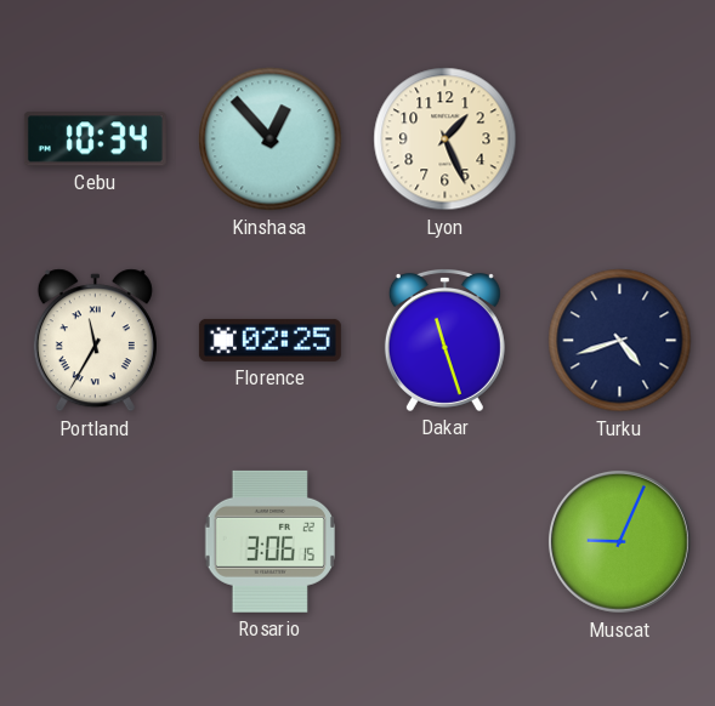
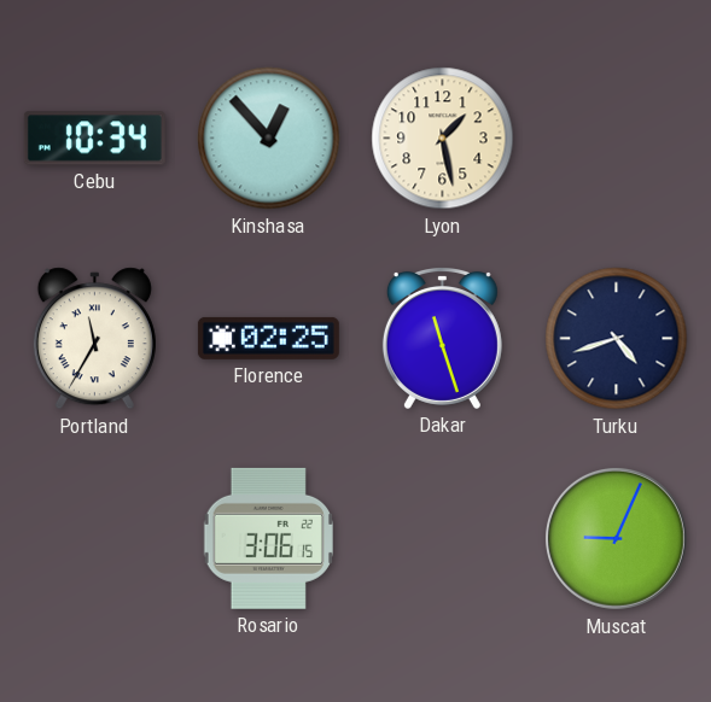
Lyon: 1:26 -> 1:28 (443, 139)
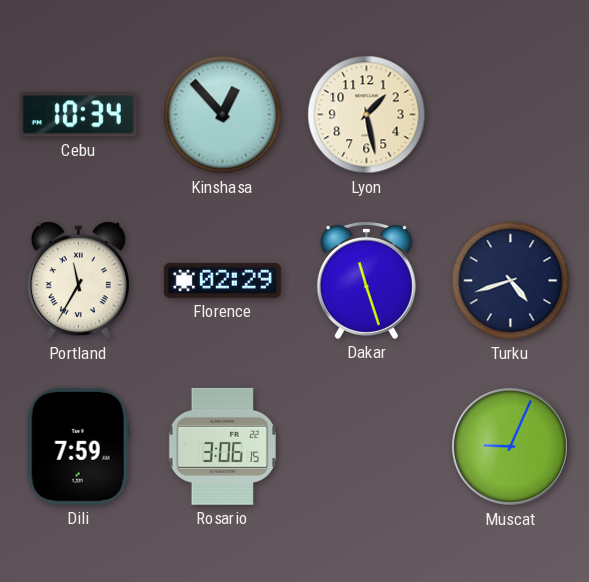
Florence: 02:25 -> 02:29 (222, 280)
Dili: none -> 7:59 (78, 446)
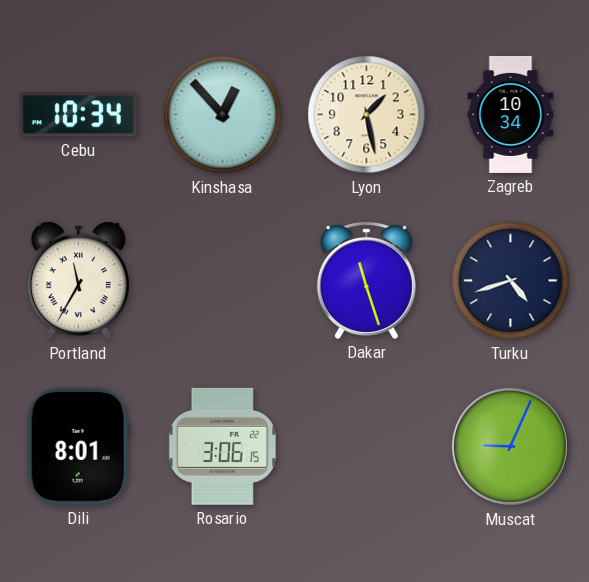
Zagreb: none -> 10:34 (511, 114)
Florence: 02:29 -> none (222, 280)
Dili: 7:59 -> 8:01 (78, 446)
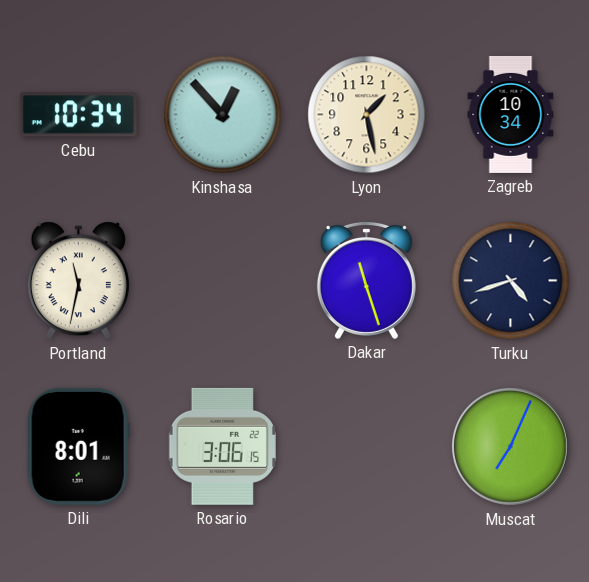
Portland: 11:35 -> 11:32 (78, 281)
Muscat: 9:04 -> 7:04 (510, 446)
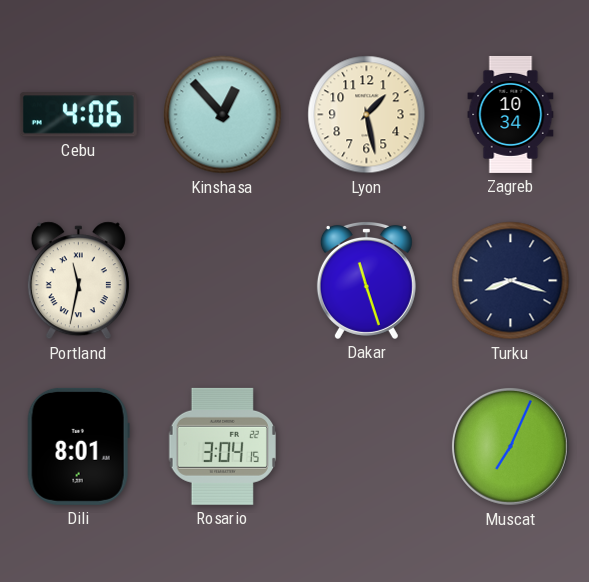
Cebu: 10:34 -> 4:06 (78, 115)
Turku: 4:42 -> 8:18 (511, 281)
Rosario: 3:06 -> 3:04 (222, 446)
